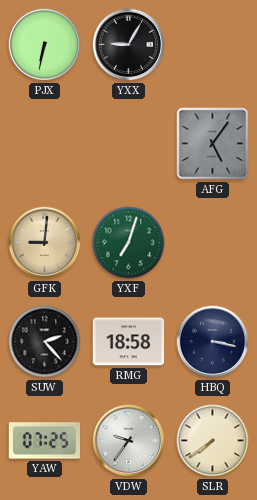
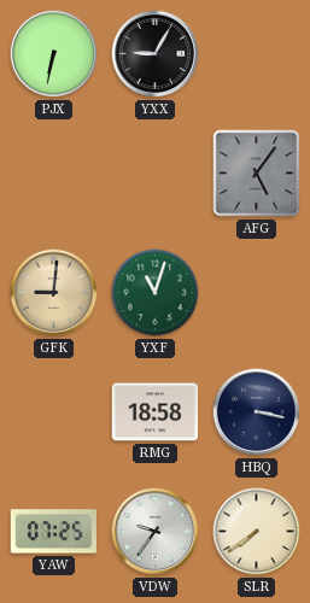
YXF: 7:03 -> 11:03 (156, 293)
SUW: 2:23 -> none (45, 342)
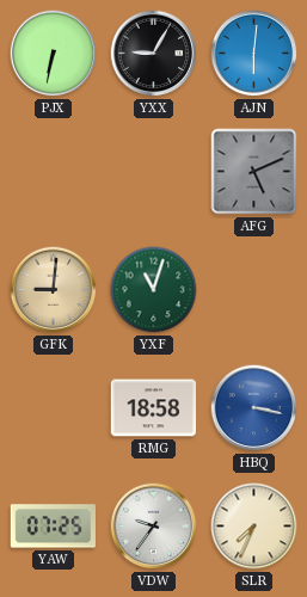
AJN: none -> 6:01 (254, 54)
AFG: 5:06 -> 5:11 (254, 172)
HBQ dial: navy -> blue (254, 408)
SLR: 7:39 -> 7:34 (254, 527)
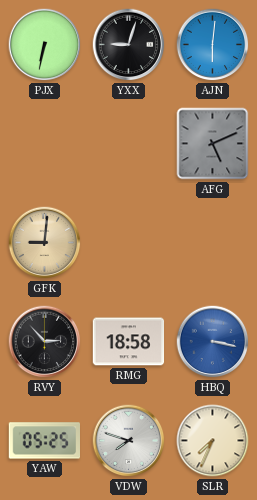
YXX: 9:05 -> 9:03 (129, 45)
YXF: 11:03 -> none (154, 290)
RVY: none -> 2:53 (45, 342)
YAW: 07:25 -> 05:25 (44, 441)
VDW: 9:36 -> 7:48 (129, 441)
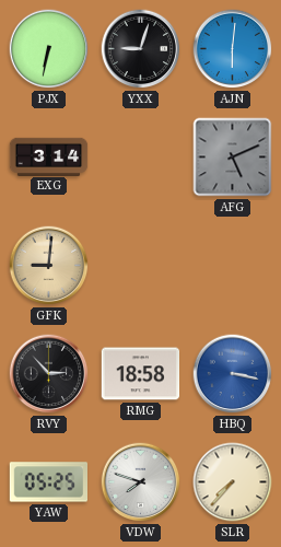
EXG: none -> 3:14 (49, 156)
SLR: 7:34 -> 7:37 (233, 482)
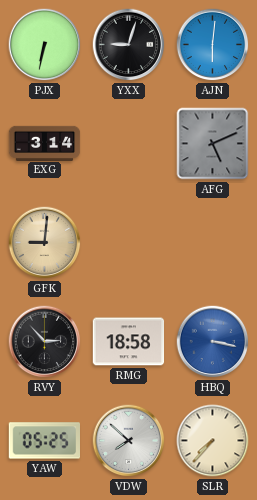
VDW: 7:48 -> 7:52 (129, 441)
